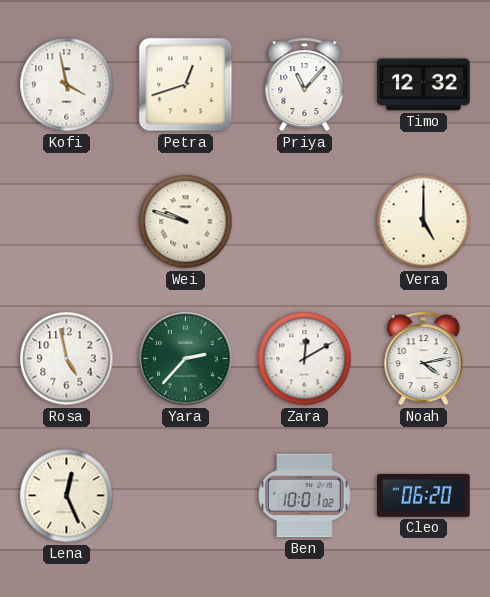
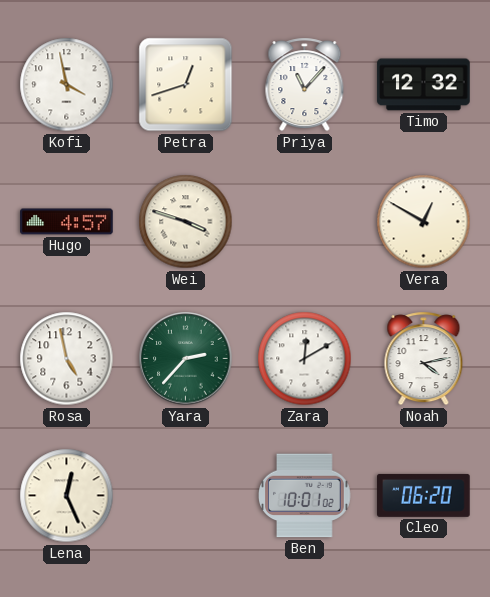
Hugo: none -> 4:57 (67, 222)
Wei: 9:48 -> 3:48 (186, 222)
Vera: 5:00 -> 12:50 (424, 222)
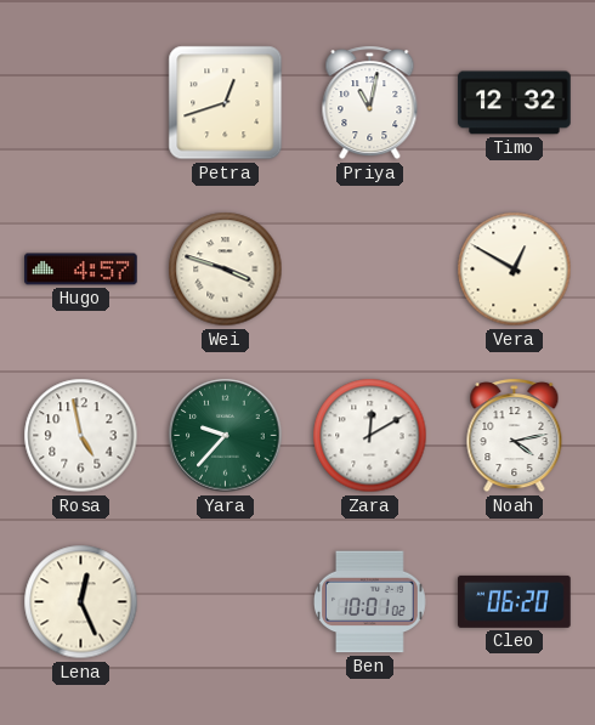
Kofi: 3:58 -> none (67, 85)
Priya: 11:07 -> 11:02 (370, 103)
Yara: 2:37 -> 9:37 (226, 436)
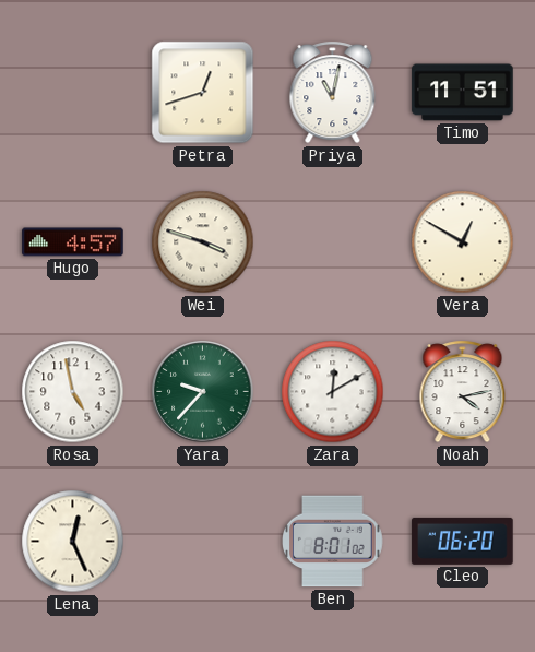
Timo: 12:32 -> 11:51 (463, 93)
Ben: 10:01 -> 8:01 (333, 542)
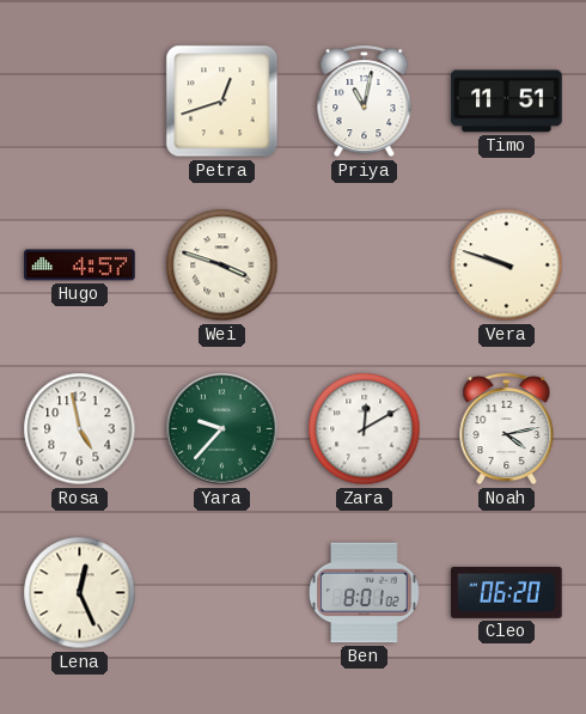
Vera: 12:50 -> 9:48 (507, 266)
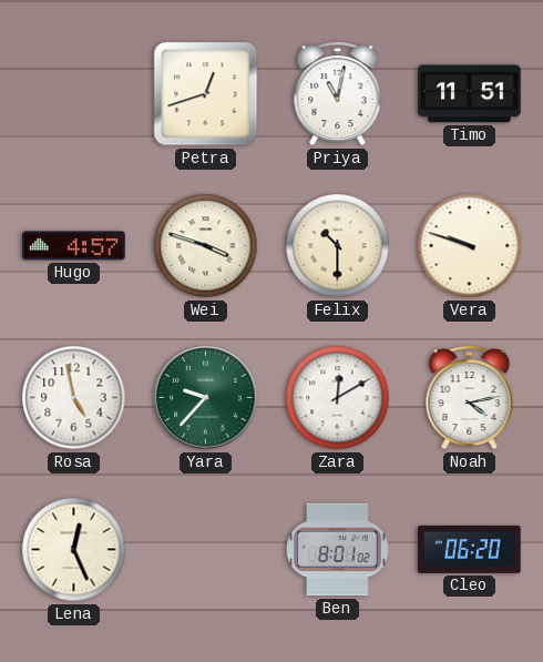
Felix: none -> 10:30 (338, 246)
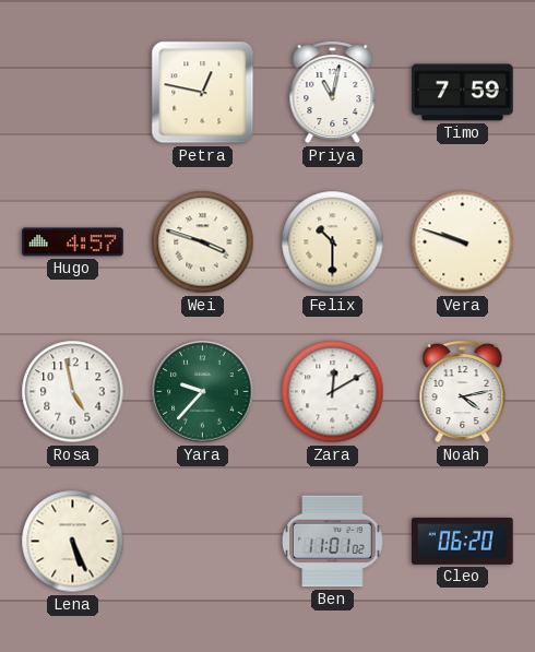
Petra: 12:42 -> 12:47 (203, 93)
Timo: 11:51 -> 7:59 (463, 93)
Lena: 12:26 -> 5:26 (73, 542)
Ben: 8:01 -> 11:01 (333, 542)
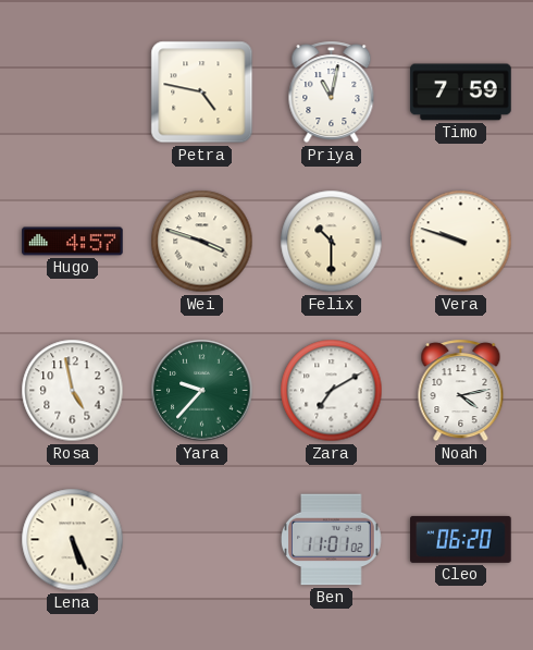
Petra: 12:47 -> 4:47 (202, 93)
Zara: 12:10 -> 7:10 (332, 391)
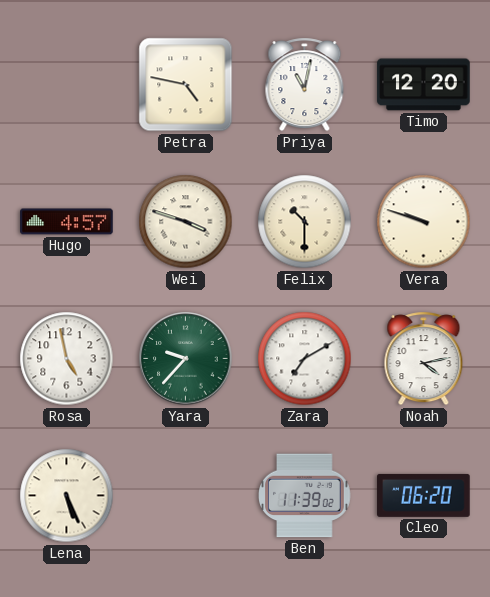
Timo: 7:59 -> 12:20 (424, 85)
Ben: 11:01 -> 11:39 (305, 496)
